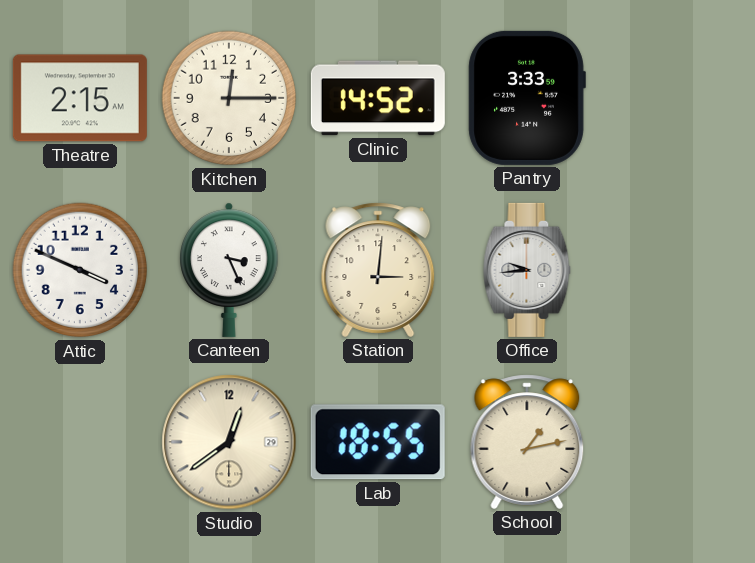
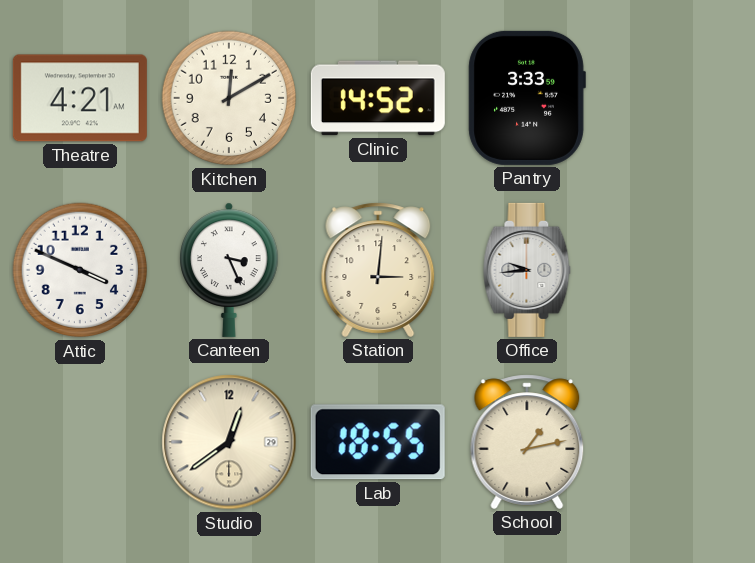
Theatre: 2:15 -> 4:21 (80, 98)
Kitchen: 12:15 -> 12:10 (229, 98)
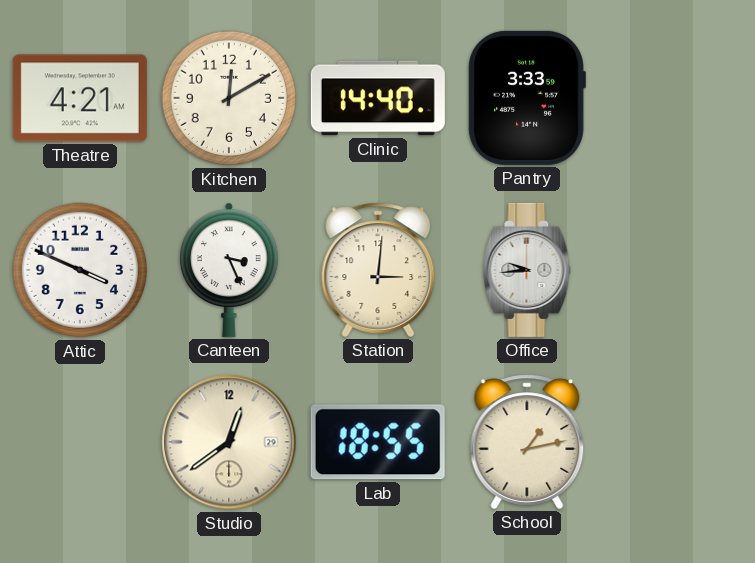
Clinic: 14:52 -> 14:40 (378, 98)
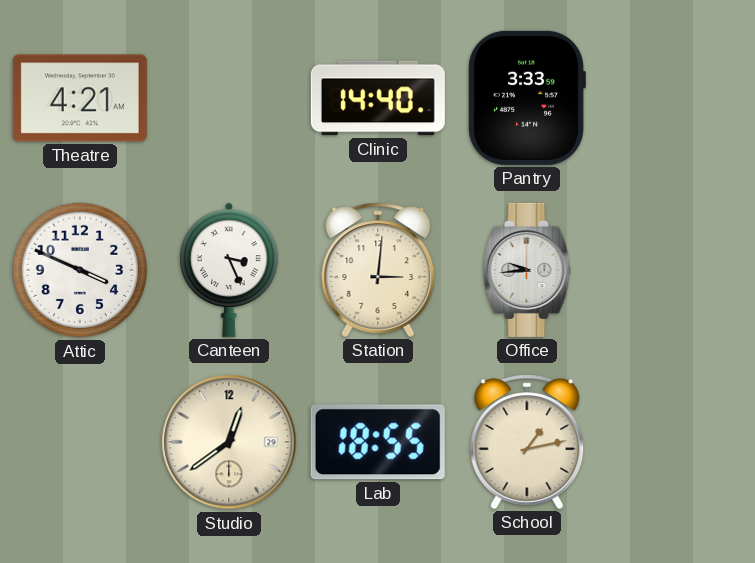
Kitchen: 12:10 -> none (229, 98)
